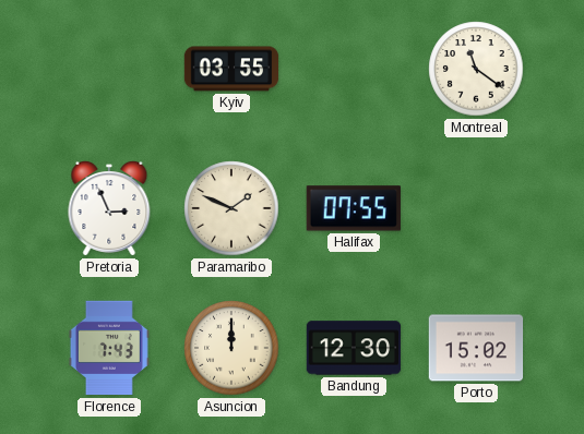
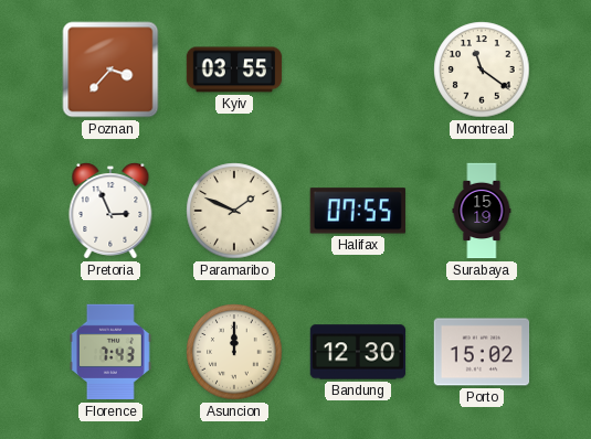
Poznan: none -> 3:37 (110, 69)
Surabaya: none -> 15:19 (482, 211)
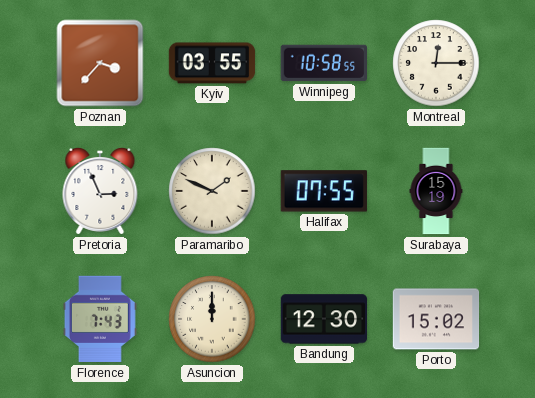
Winnipeg: none -> 10:58 (323, 63)
Montreal: 11:21 -> 12:15 (436, 63)
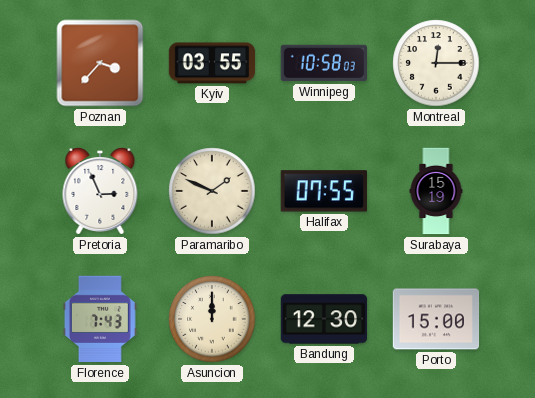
Winnipeg: 10:58:55 -> 10:58:03 (323, 63)
Porto: 15:02 -> 15:00 (436, 319)
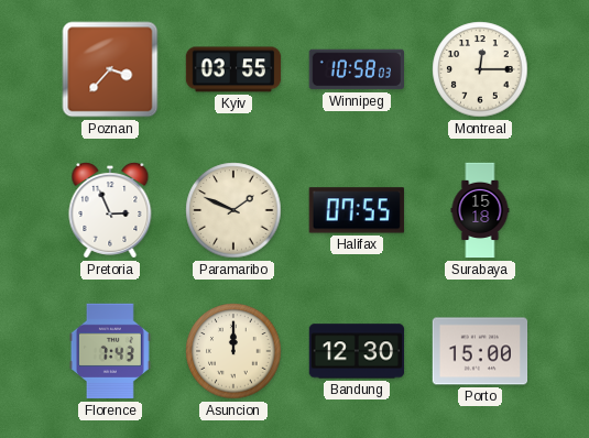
Surabaya: 15:19 -> 15:18 (480, 210)
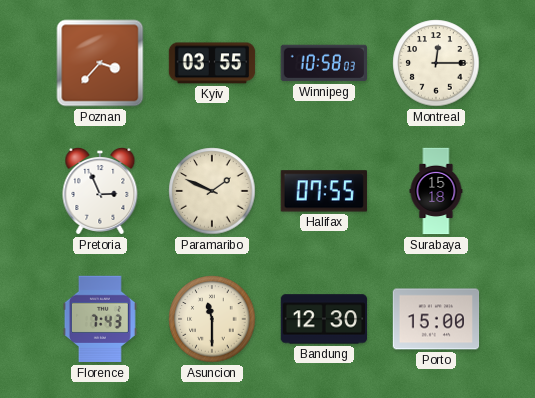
Asuncion: 12:00 -> 11:30 (212, 319)
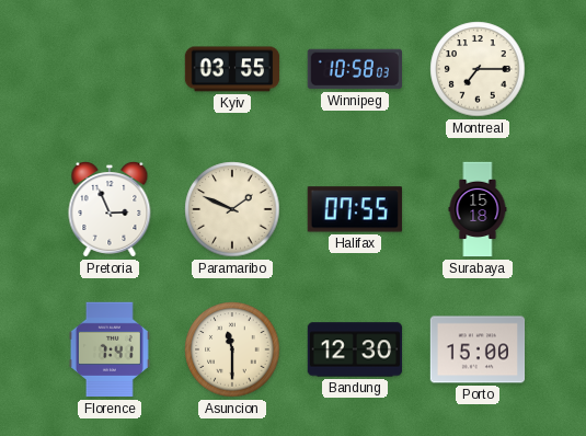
Poznan: 3:37 -> none (100, 63)
Montreal: 12:15 -> 7:15 (478, 69)
Florence: 7:43 -> 7:41 (110, 349)
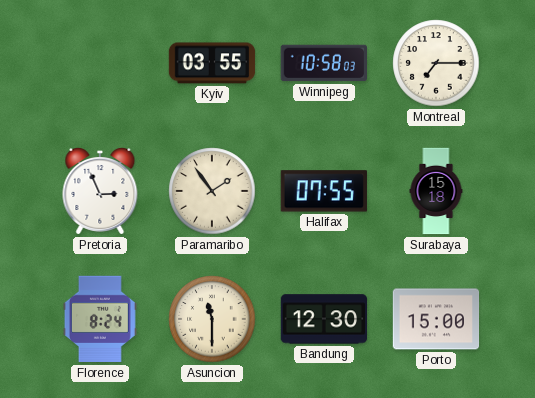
Paramaribo: 1:49 -> 1:54 (212, 191)
Florence: 7:41 -> 8:24 (100, 319)
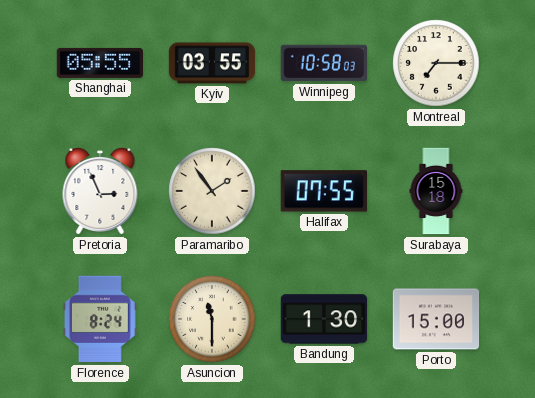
Shanghai: none -> 05:55 (100, 63)
Bandung: 12:30 -> 1:30 (324, 319)
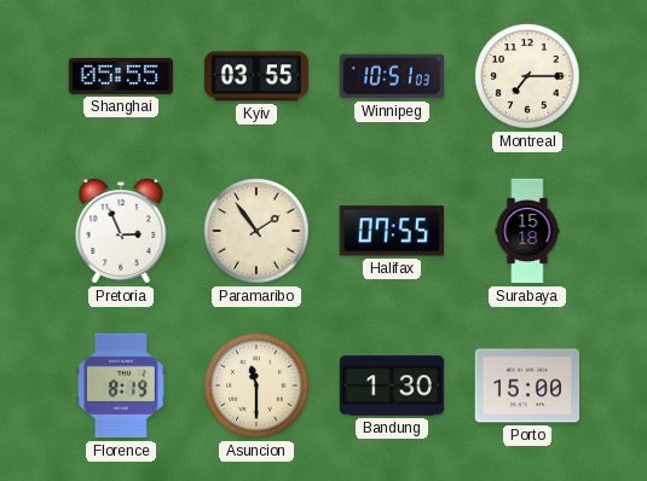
Winnipeg: 10:58 -> 10:51 (391, 76)
Florence: 8:24 -> 8:19 (121, 386)
